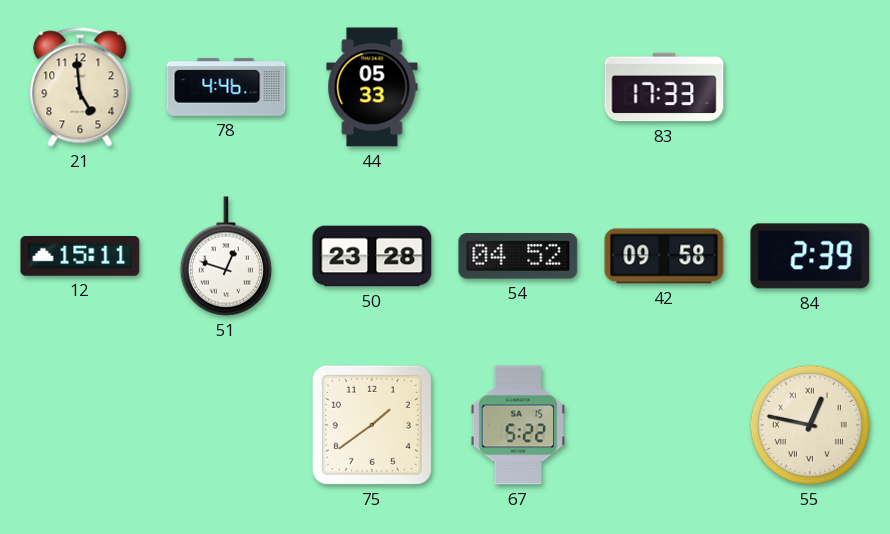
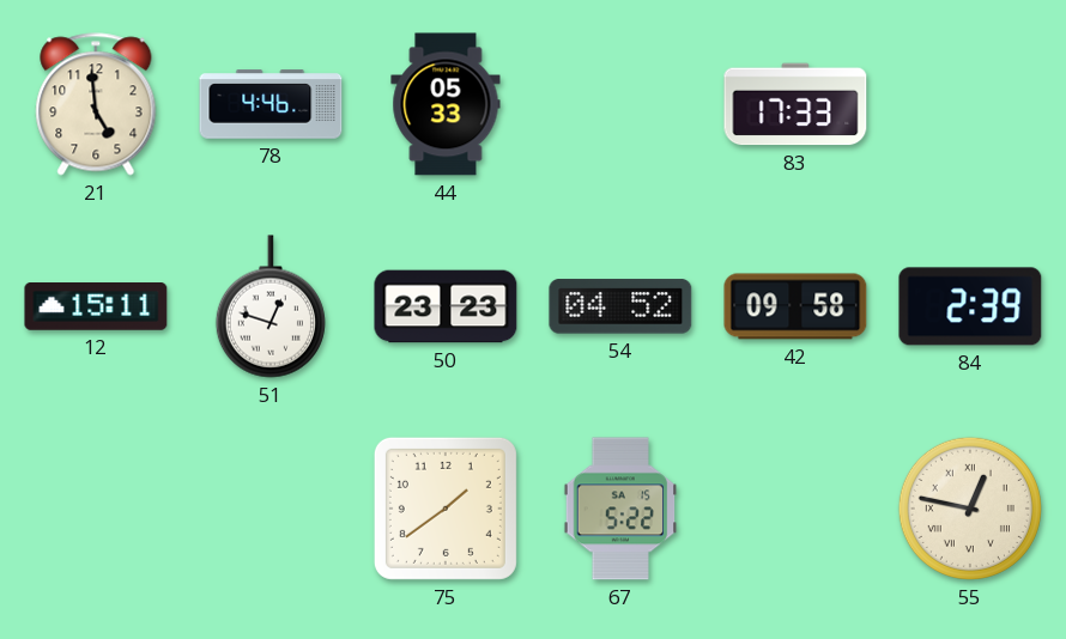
50: 23:28 -> 23:23 (446, 306)
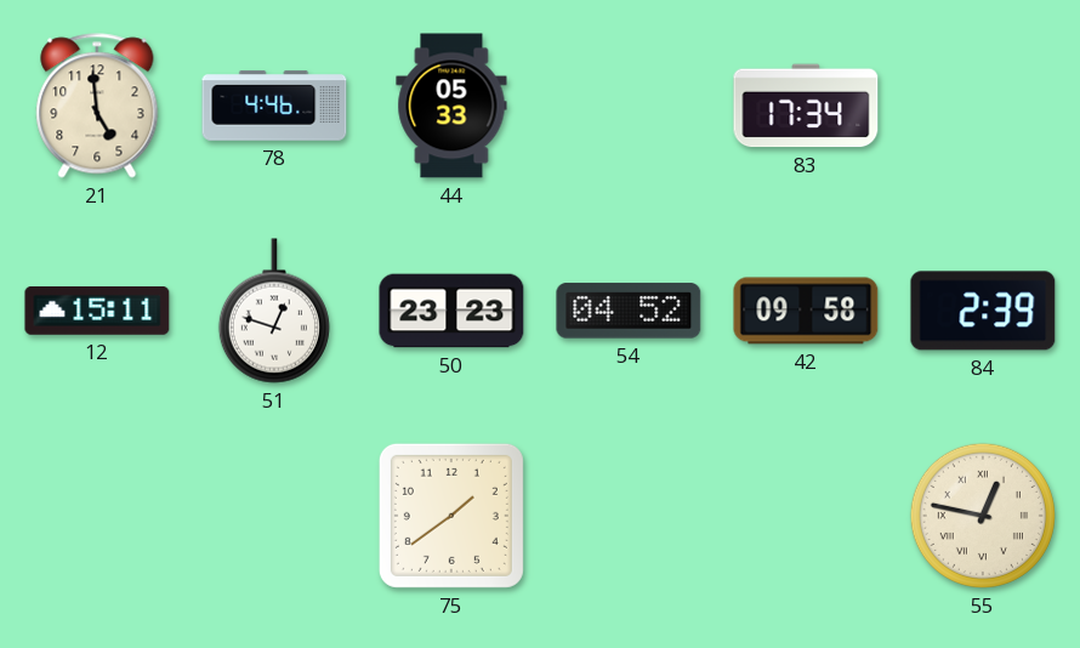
83: 17:33 -> 17:34 (806, 106)
67: 5:22 -> none (620, 509)
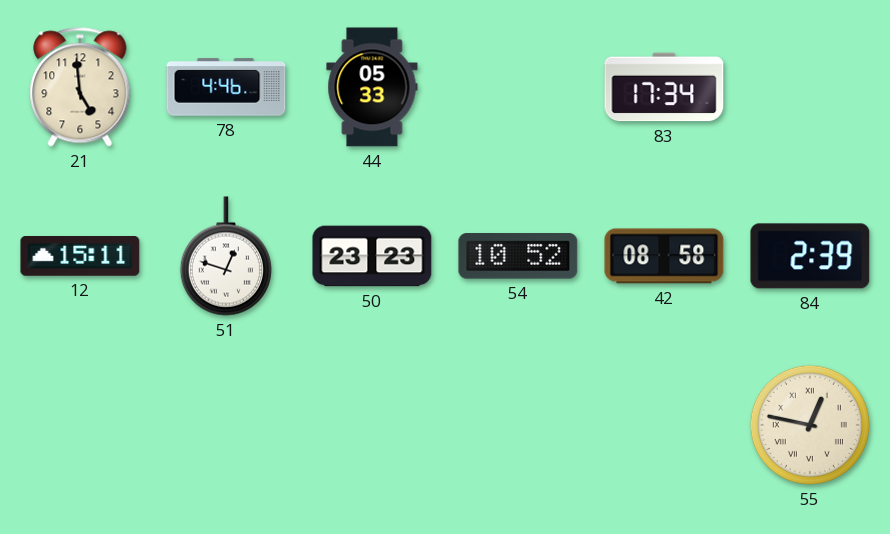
54: 04:52 -> 10:52 (518, 256)
42: 09:58 -> 08:58 (664, 256)
75: 1:39 -> none (451, 516)
